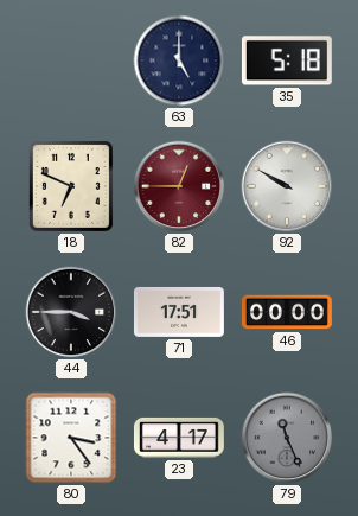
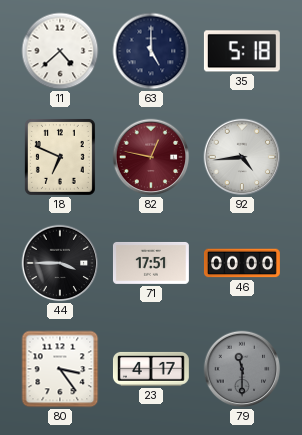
11: none -> 4:38 (60, 51)
82: 12:45 -> 12:47 (151, 157)
92: 9:50 -> 4:44 (242, 157)
79: 11:26 -> 11:30 (242, 369)
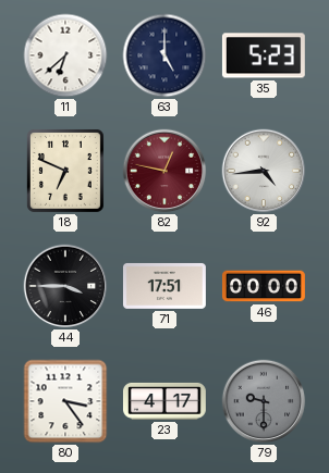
11: 4:38 -> 6:38 (65, 55)
35: 5:18 -> 5:23 (264, 55)
79: 11:30 -> 9:30 (264, 401)
